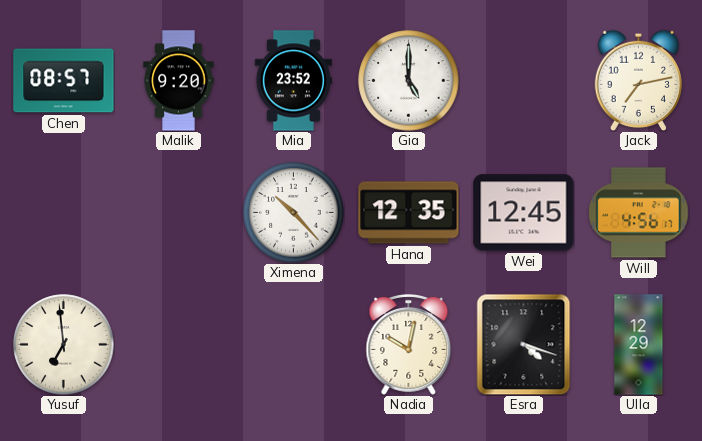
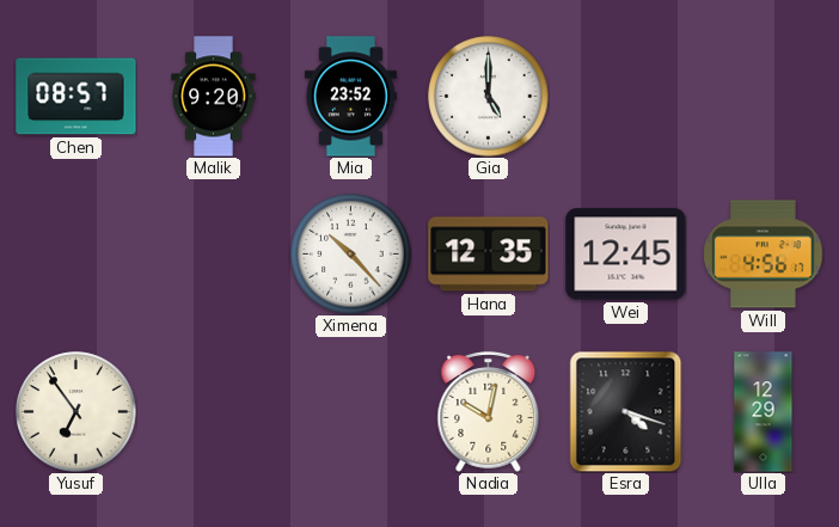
Jack: 7:13 -> none (638, 80)
Yusuf: 6:59 -> 6:54 (76, 412)
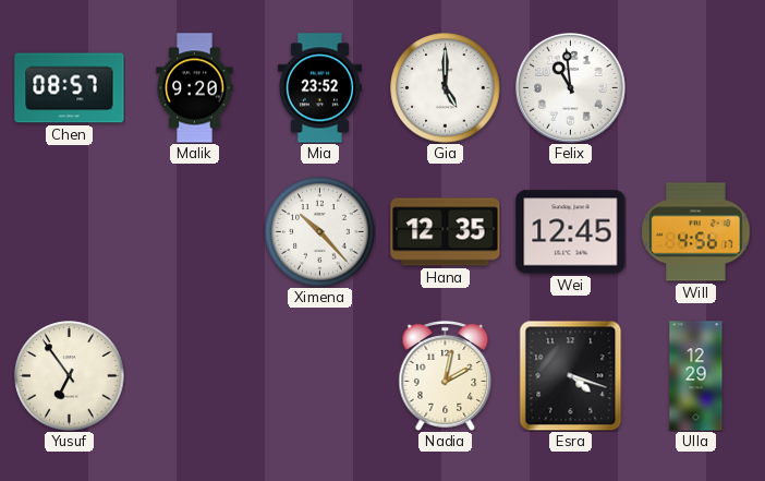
Felix: none -> 10:59 (571, 88)
Nadia: 10:02 -> 2:02 (446, 375)
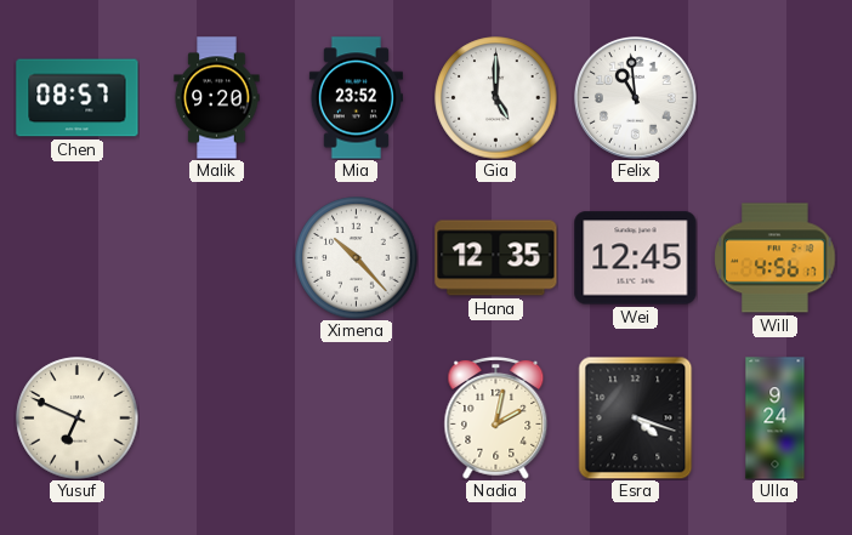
Yusuf: 6:54 -> 6:49 (78, 419)
Ulla: 12:29 -> 9:24 (776, 419)
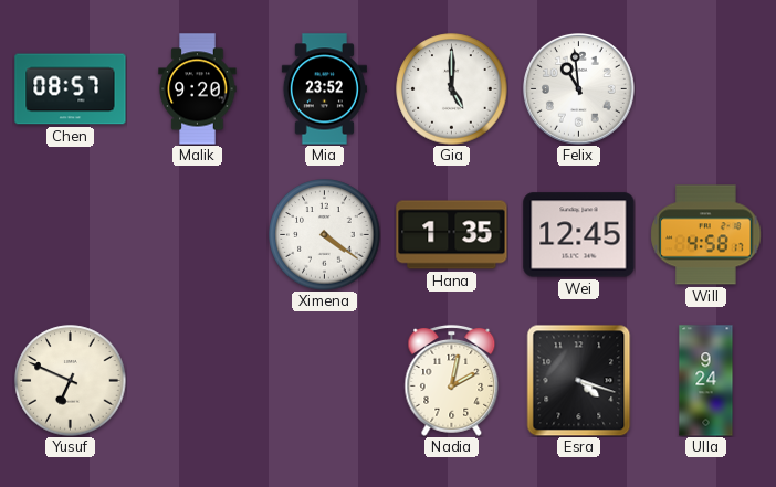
Ximena: 10:23 -> 4:21 (325, 235)
Hana: 12:35 -> 1:35 (452, 235)
Will: 4:56 -> 4:58 (706, 235)
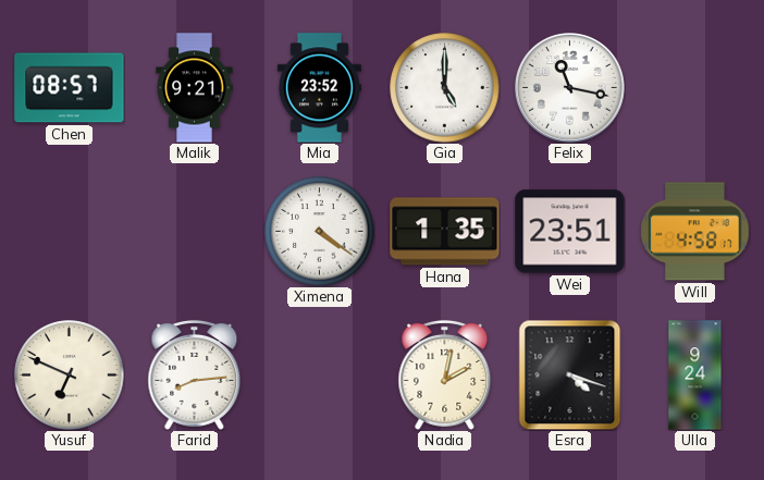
Malik: 9:20 -> 9:21 (195, 88)
Felix: 10:59 -> 11:17 (570, 88)
Wei: 12:45 -> 23:51 (570, 232)
Farid: none -> 8:14 (195, 374)
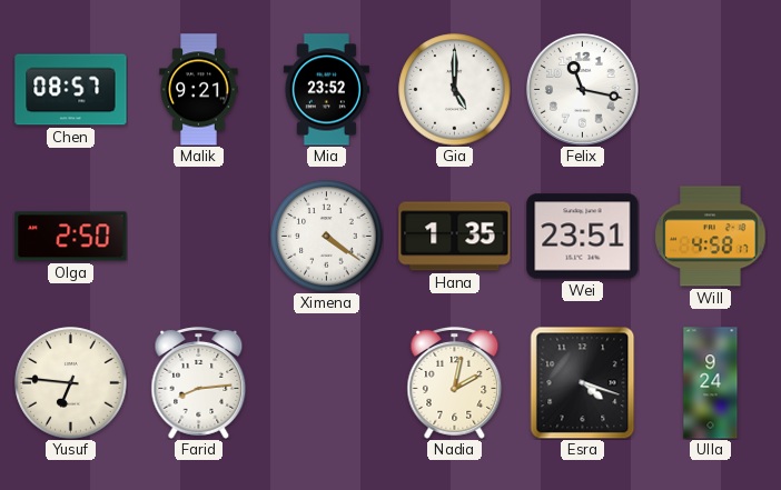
Olga: none -> 2:50 (71, 237)
Yusuf: 6:49 -> 6:46 (71, 383)
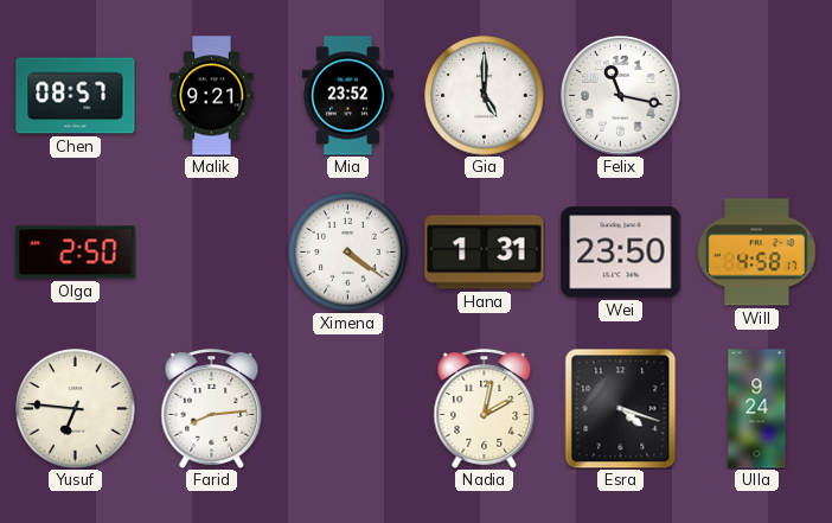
Hana: 1:35 -> 1:31 (485, 253)
Wei: 23:51 -> 23:50 (621, 253)
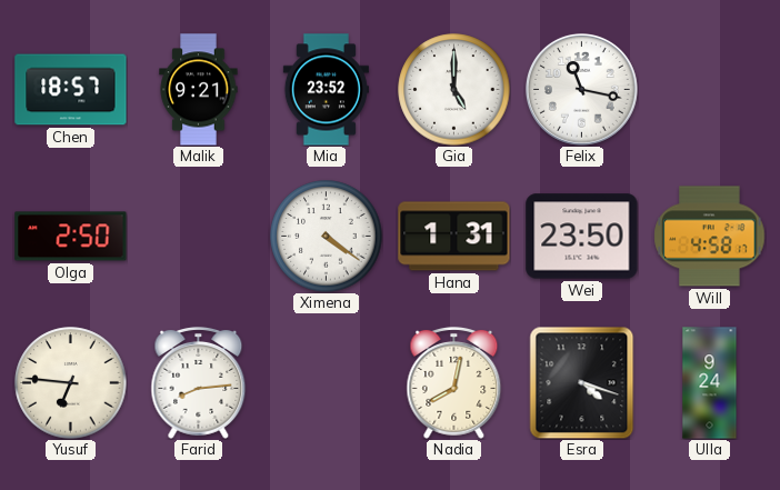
Chen: 08:57 -> 18:57 (71, 90)
Nadia: 2:02 -> 8:02 (454, 382)
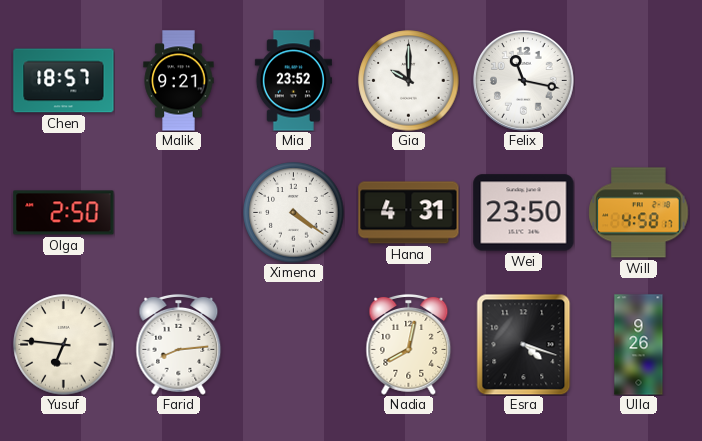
Gia: 5:00 -> 10:00 (409, 81)
Hana: 1:31 -> 4:31 (409, 213)
Ulla: 9:24 -> 9:26 (639, 345)
